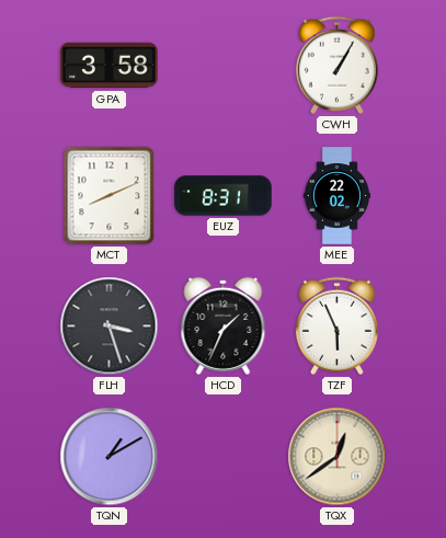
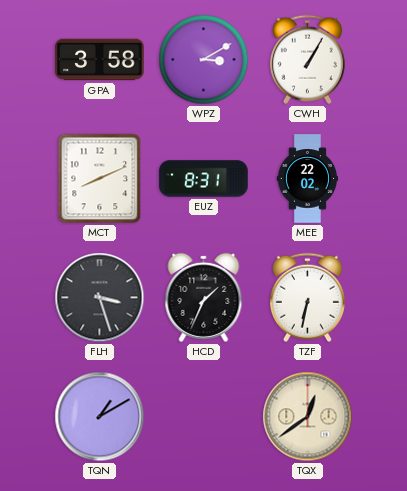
WPZ: none -> 3:10 (204, 60)
TZF: 5:56 -> 6:32 (307, 298)
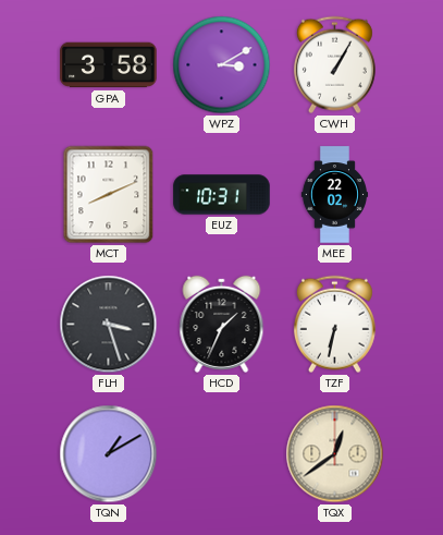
EUZ: 8:31 -> 10:31 (222, 195)
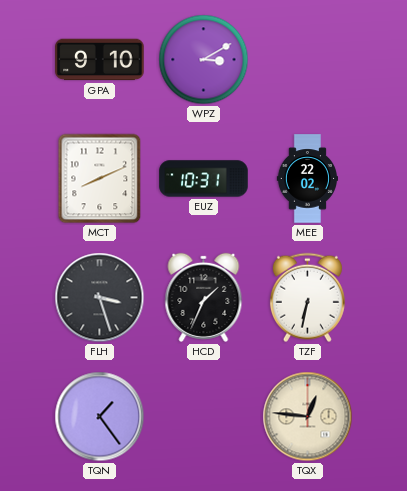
GPA: 3:58 -> 9:10 (100, 60)
CWH: 1:05 -> none (334, 65)
TQN: 1:10 -> 1:24 (100, 417)
TQX: 12:39 -> 12:46 (308, 417)
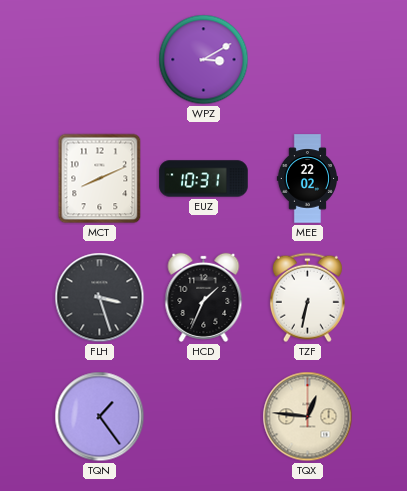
GPA: 9:10 -> none (100, 60)
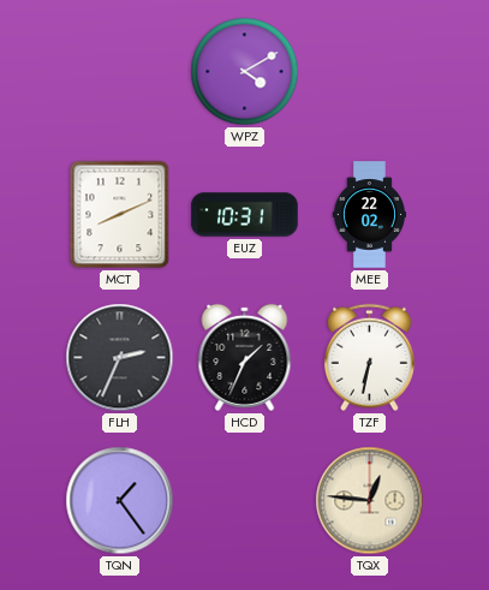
WPZ: 3:10 -> 4:10 (245, 72)
FLH: 3:27 -> 2:34 (120, 358)
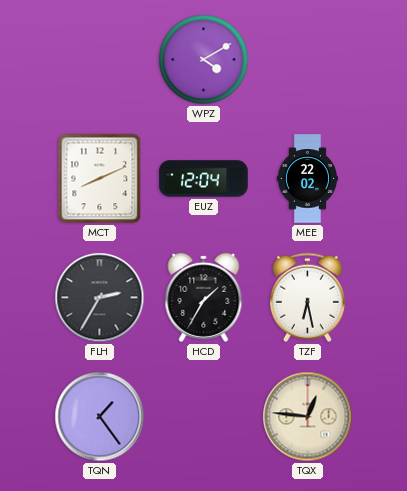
EUZ: 10:31 -> 12:04 (204, 179)
FLH: 2:34 -> 2:35 (100, 298)
HCD: 1:34 -> 1:35 (204, 297)
TZF: 6:32 -> 6:28 (307, 298)
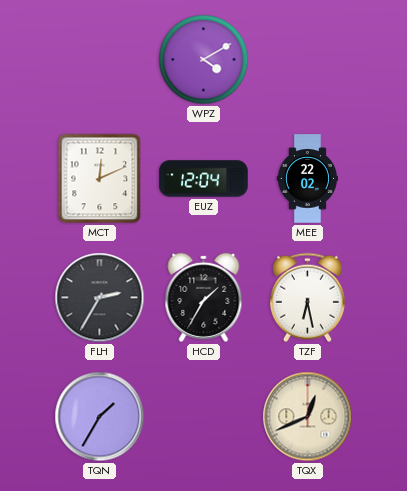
MCT: 8:11 -> 12:11 (100, 179)
TQN: 1:24 -> 1:35 (100, 417)
TQX: 12:46 -> 12:41 (308, 417)
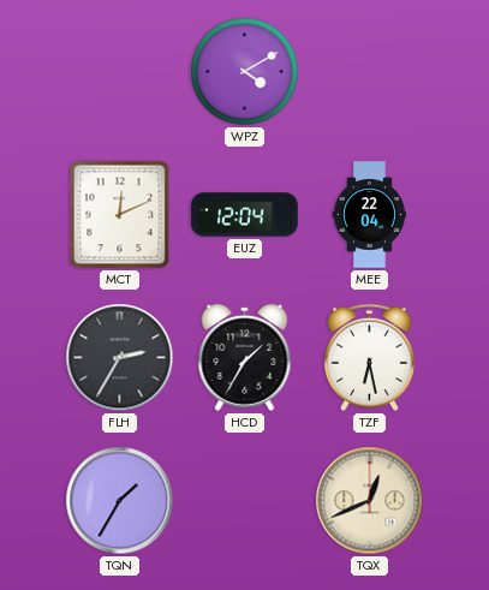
MEE: 22:02 -> 22:04 (369, 215)
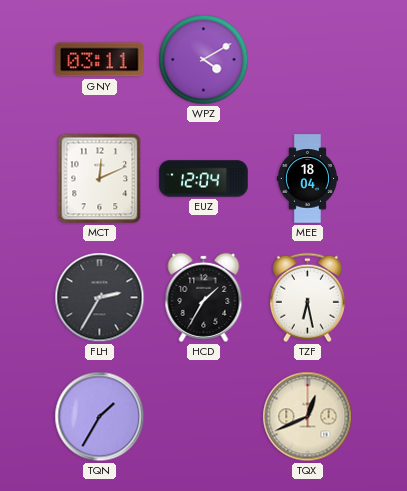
GNY: none -> 03:11 (100, 60)
MEE: 22:04 -> 18:04 (307, 179)
